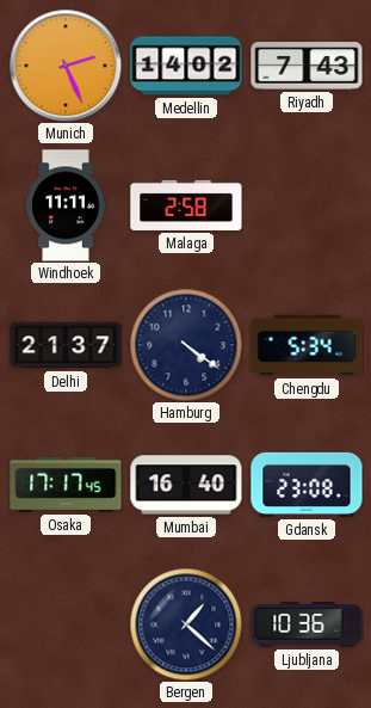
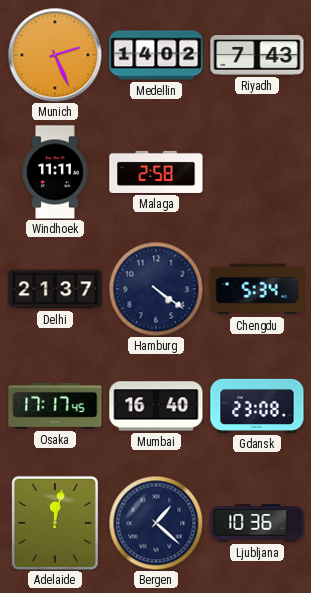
Adelaide: none -> 12:02 (55, 523)
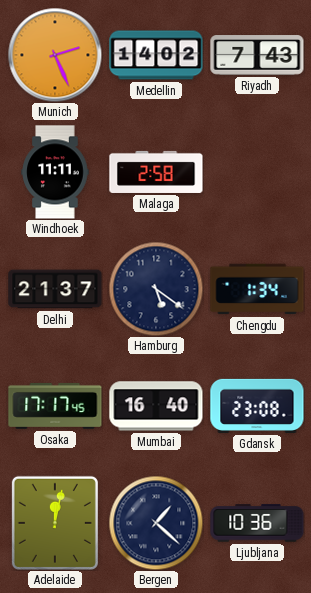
Hamburg: 4:21 -> 5:21 (156, 289)
Chengdu: 5:34 -> 1:34 (257, 289)
